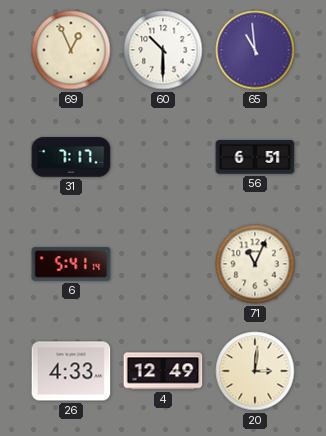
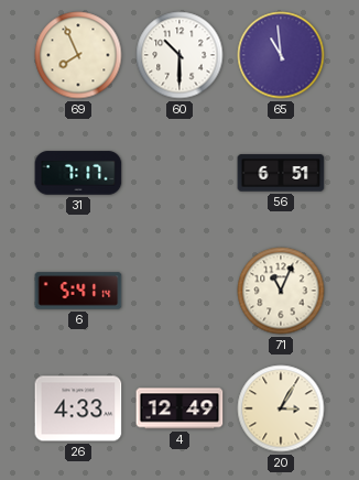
69: 12:56 -> 7:56 (78, 55)
20: 3:01 -> 3:05 (281, 408)
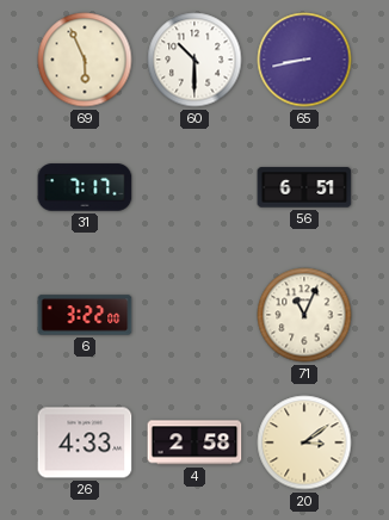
69: 7:56 -> 5:56 (85, 60)
65: 10:59 -> 8:43 (304, 60)
6: 5:41 -> 3:22 (85, 315)
4: 12:49 -> 2:58 (194, 442)
20: 3:05 -> 3:09 (304, 442)
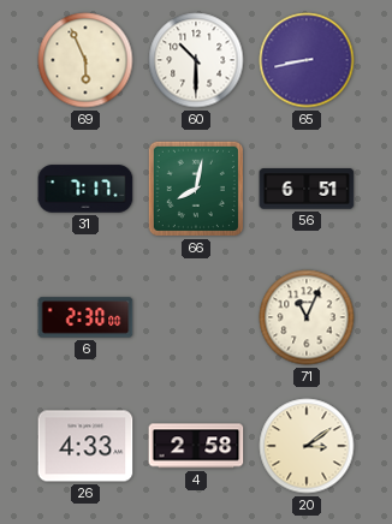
66: none -> 8:02 (196, 189)
6: 3:22 -> 2:30 (85, 317)
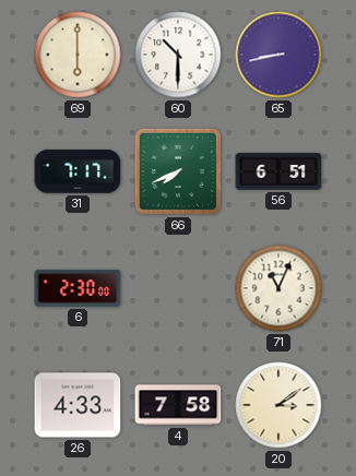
69: 5:56 -> 6:00 (78, 55)
66: 8:02 -> 7:41 (178, 171)
4: 2:58 -> 7:58 (178, 405)
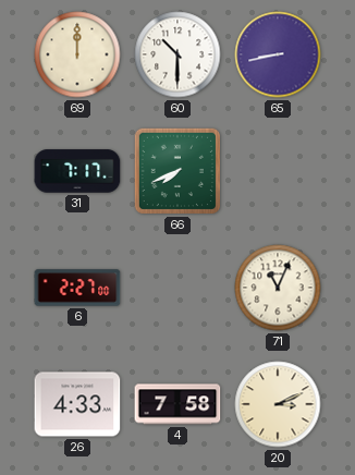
69: 6:00 -> 12:00 (77, 54)
56: 6:51 -> none (278, 171)
6: 2:30 -> 2:27 (77, 288)
20: 3:09 -> 3:11 (278, 404)
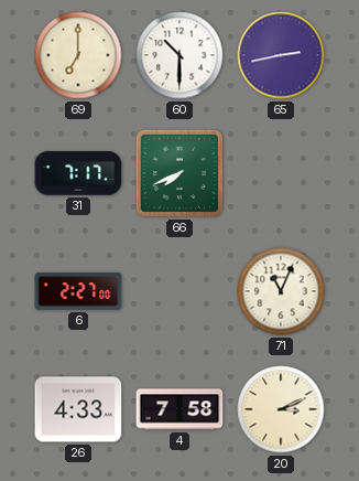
69: 12:00 -> 7:00 (78, 55)
65: 8:43 -> 2:43 (281, 55)
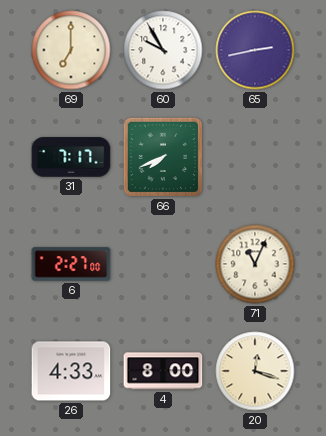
60: 10:30 -> 9:55 (163, 50)
4: 7:58 -> 8:00 (163, 371)
20: 3:11 -> 12:18 (255, 371)
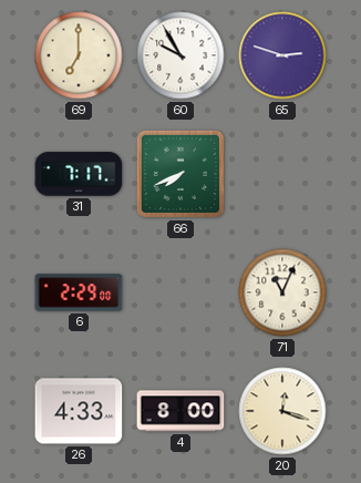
65: 2:43 -> 2:48 (282, 55)
6: 2:27 -> 2:29 (79, 292)
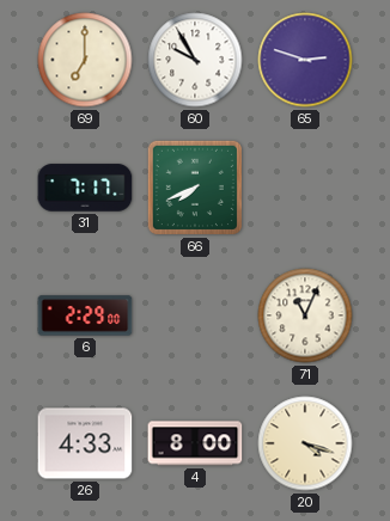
20: 12:18 -> 4:18 (305, 443)
